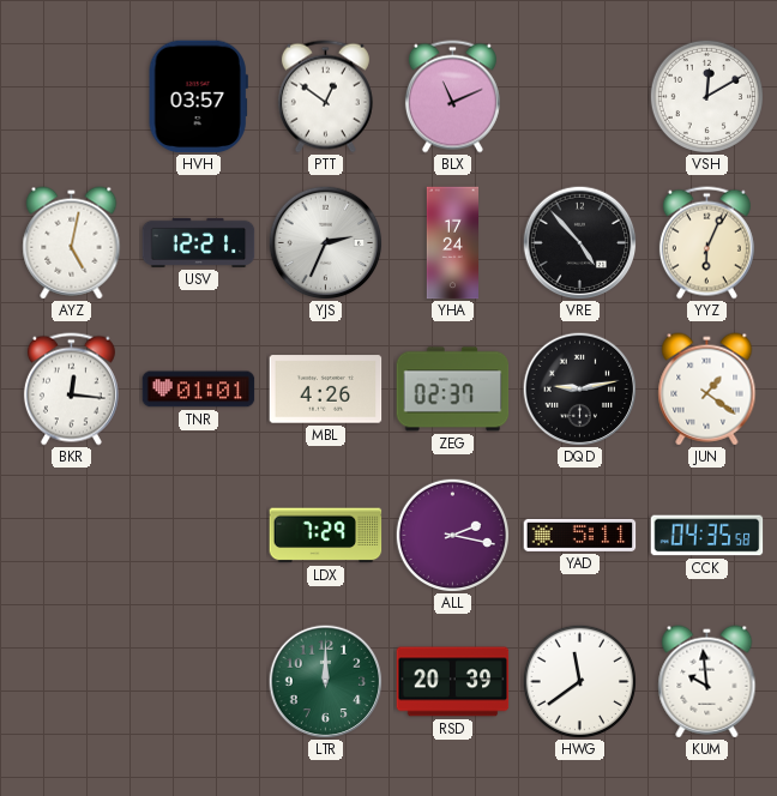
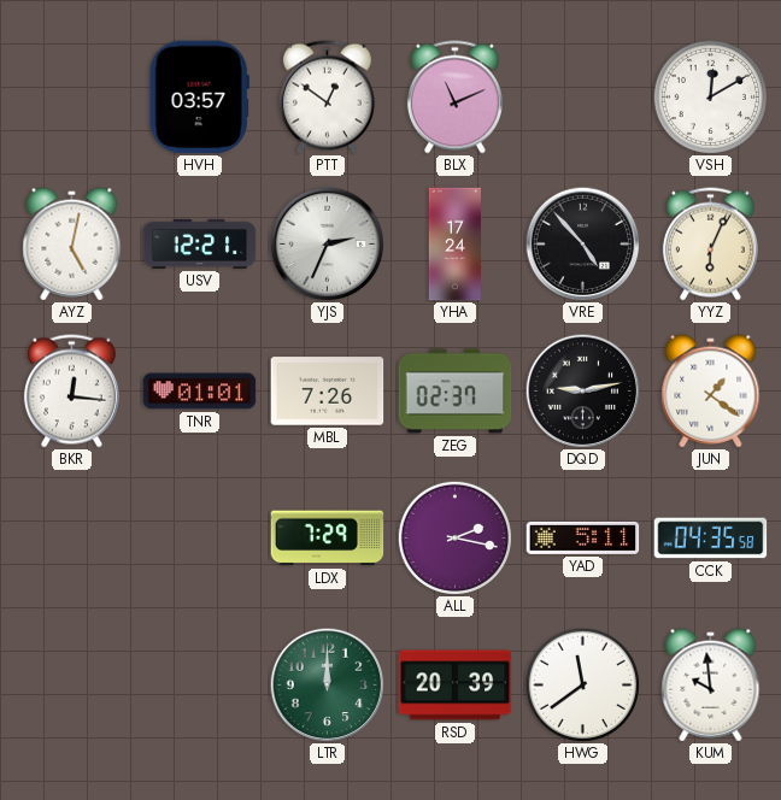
MBL: 4:26 -> 7:26 (328, 392)
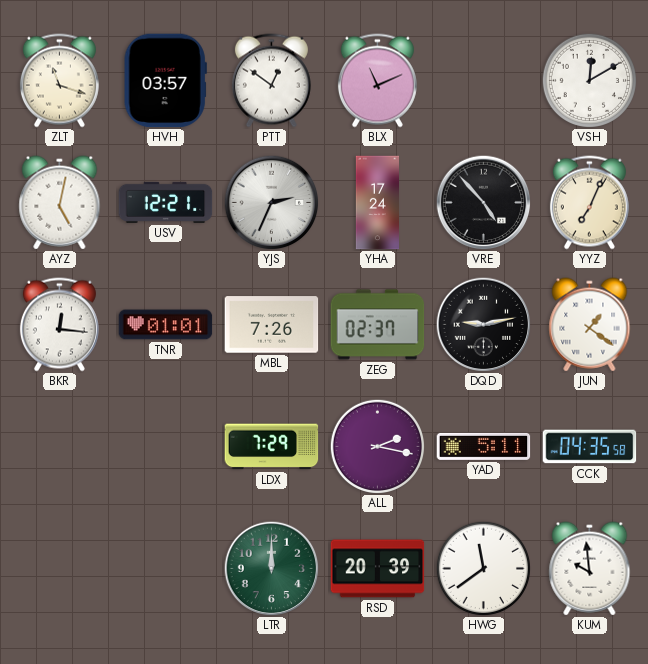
ZLT: none -> 11:18 (59, 81)
YYZ: 6:04 -> 7:04 (589, 203)
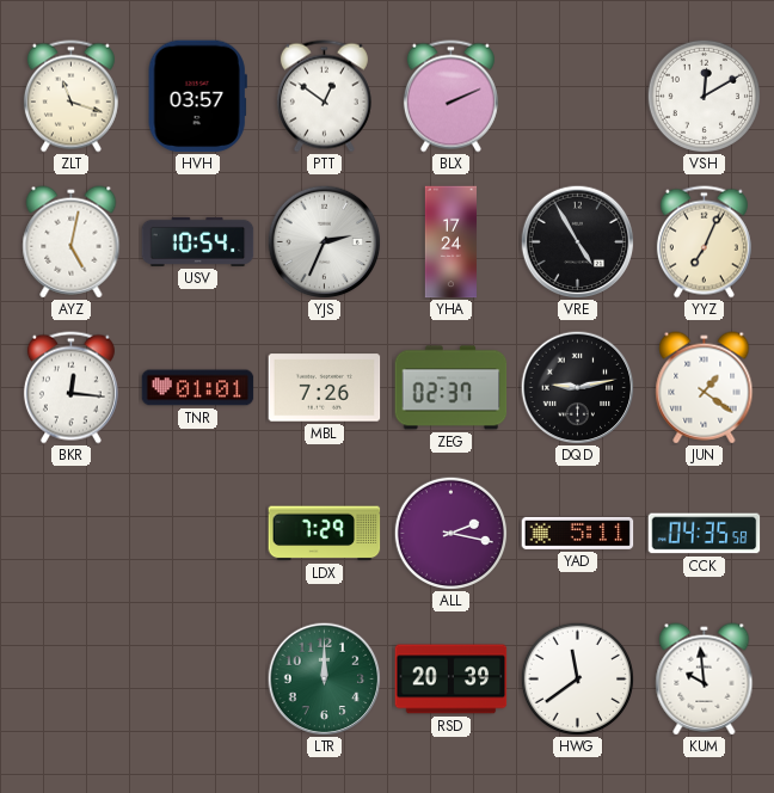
BLX: 11:11 -> 2:11 (450, 97)
USV: 12:21 -> 10:54 (198, 241)
VRE: 4:53 -> 4:55 (577, 241)
